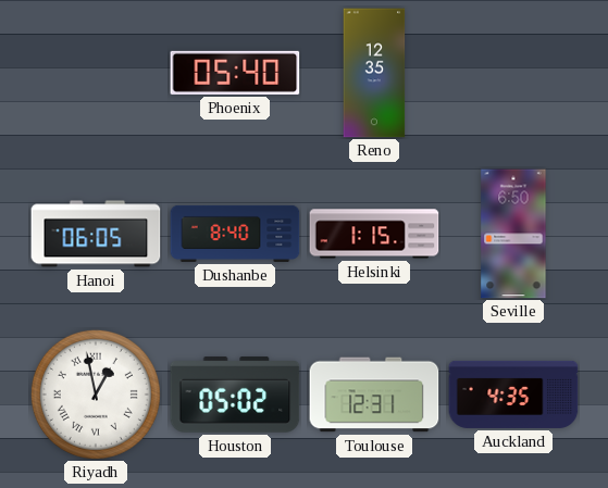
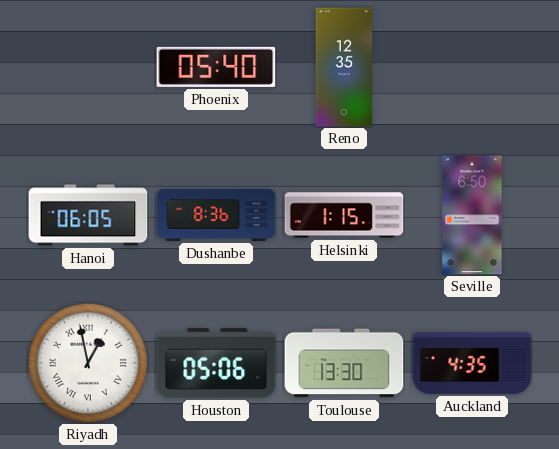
Dushanbe: 8:40 -> 8:36 (216, 215)
Houston: 05:02 -> 05:06 (216, 363)
Toulouse: 12:31 -> 13:30 (344, 363)
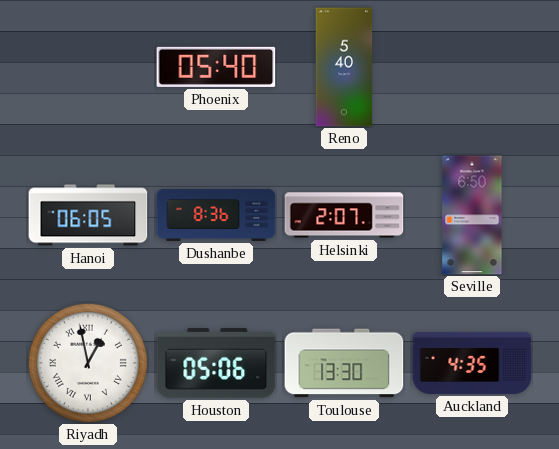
Reno: 12:35 -> 5:40 (344, 67)
Helsinki: 1:15 -> 2:07 (344, 215)
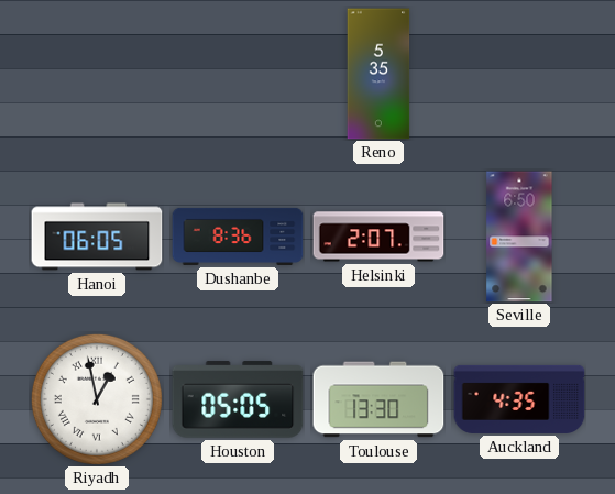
Phoenix: 05:40 -> none (216, 67)
Reno: 5:40 -> 5:35 (378, 74)
Houston: 05:06 -> 05:05 (238, 399)
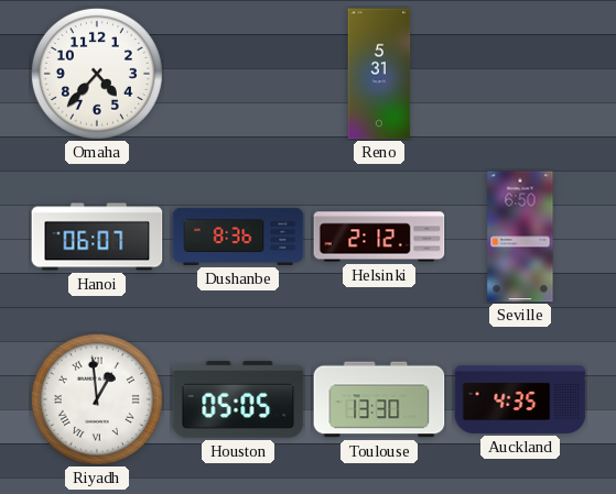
Omaha: none -> 4:37 (97, 74)
Reno: 5:35 -> 5:31 (379, 74)
Hanoi: 06:05 -> 06:07 (97, 237)
Helsinki: 2:07 -> 2:12 (379, 237)
Riyadh: 12:58 -> 12:59 (97, 399)
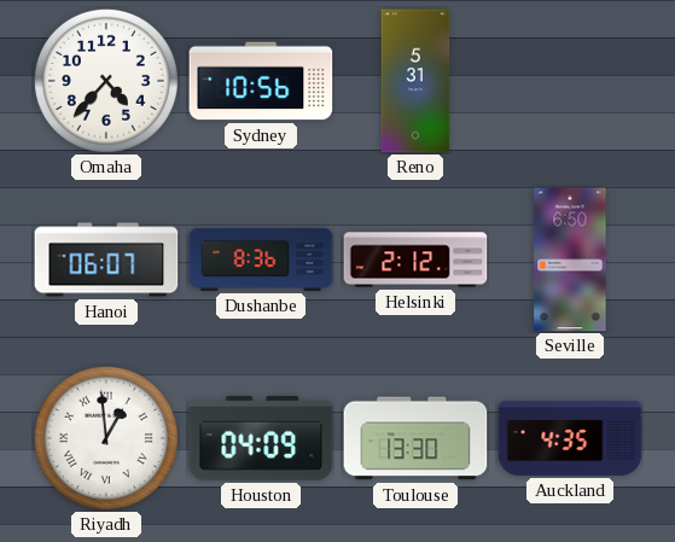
Sydney: none -> 10:56 (261, 81)
Houston: 05:05 -> 04:09 (261, 438)
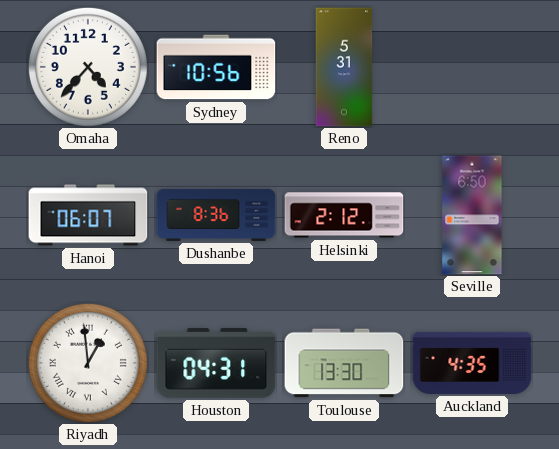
Houston: 04:09 -> 04:31 (216, 363)
